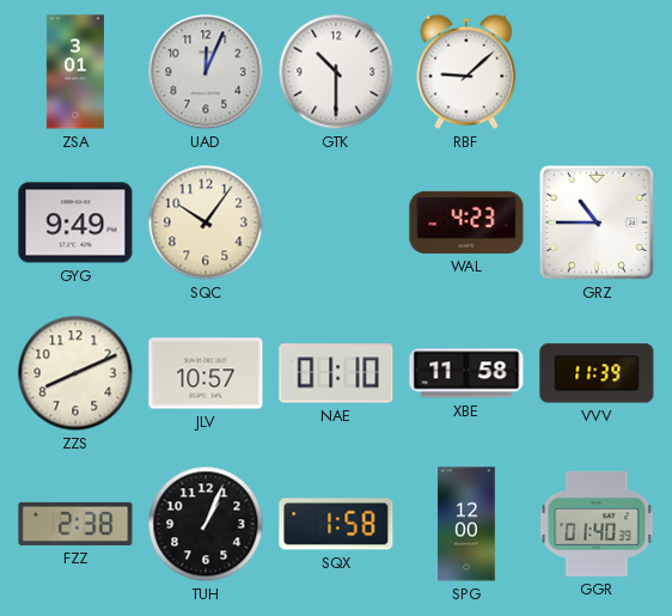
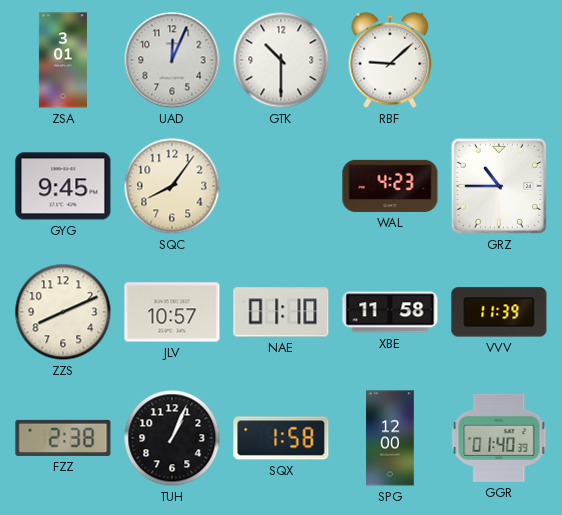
GYG: 9:49 -> 9:45 (63, 186)
SQC: 10:06 -> 8:06 (172, 186)
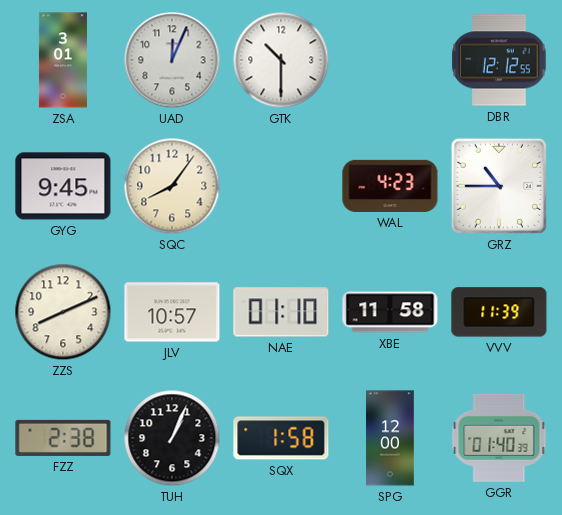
RBF: 9:08 -> none (390, 60)
DBR: none -> 12:12 (499, 60)
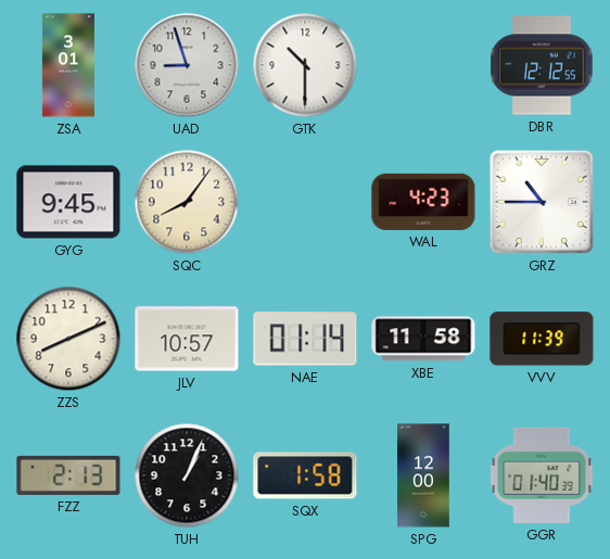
UAD: 12:04 -> 8:57 (187, 65)
NAE: 01:10 -> 01:14 (305, 339)
FZZ: 2:38 -> 2:13 (68, 475)
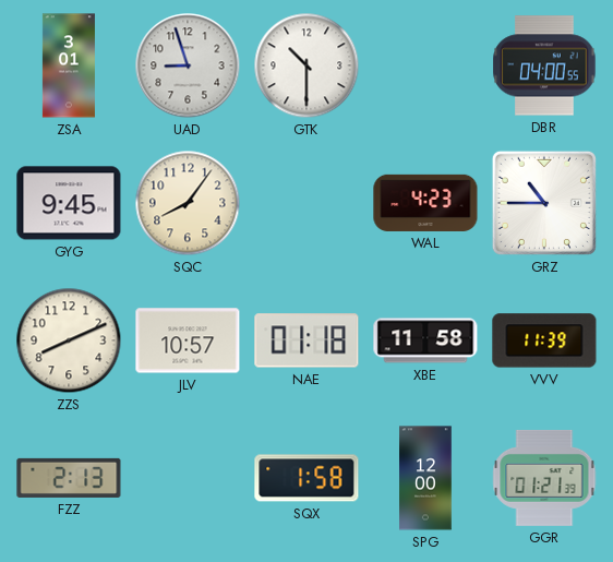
DBR: 12:12 -> 04:00 (544, 65)
NAE: 01:14 -> 01:18 (306, 340)
TUH: 1:04 -> none (187, 475)
GGR: 01:40 -> 01:21 (544, 478)
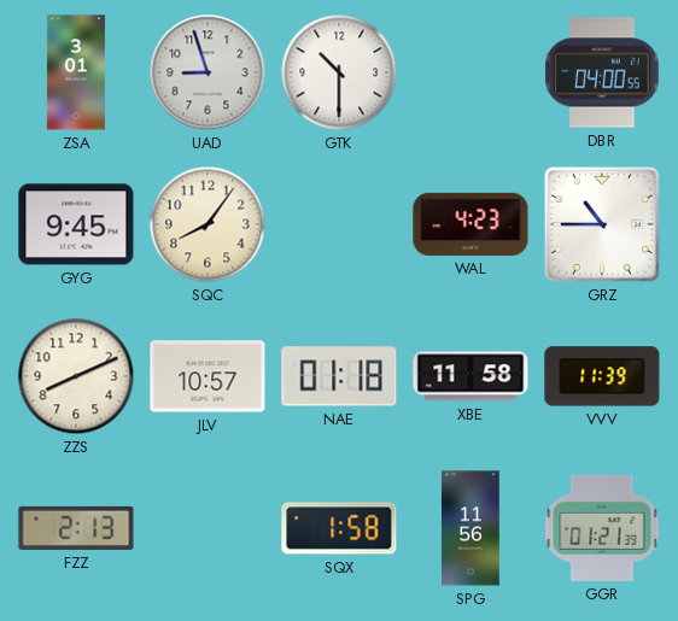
SPG: 12:00 -> 11:56 (470, 528)
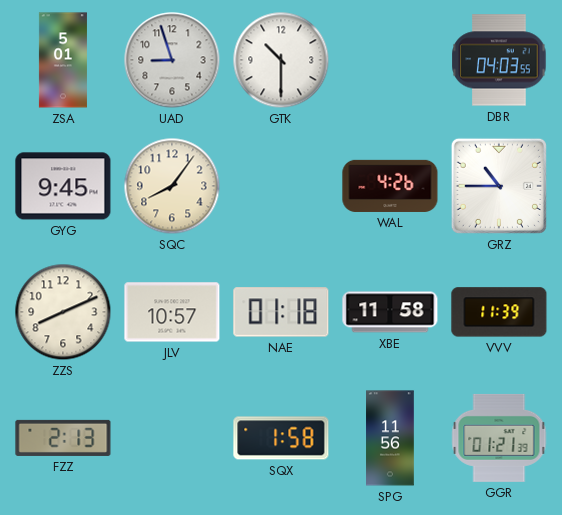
ZSA: 3:01 -> 5:01 (63, 60)
DBR: 04:00 -> 04:03 (499, 60)
WAL: 4:23 -> 4:26 (390, 186)
